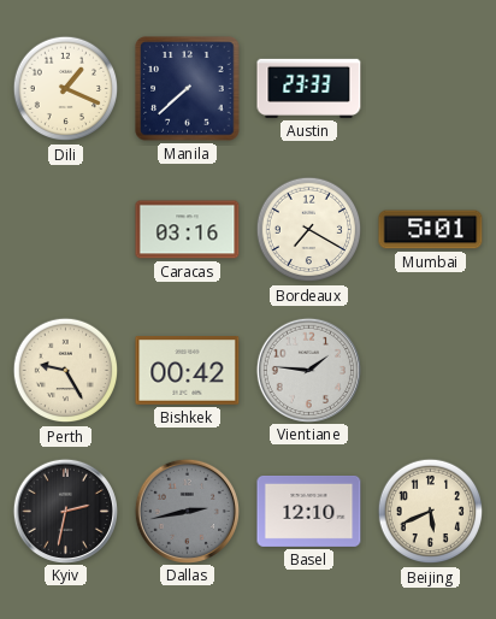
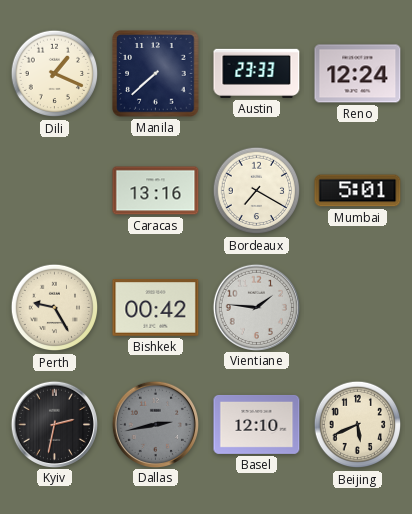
Reno: none -> 12:24 (358, 74)
Caracas: 03:16 -> 13:16 (156, 191)
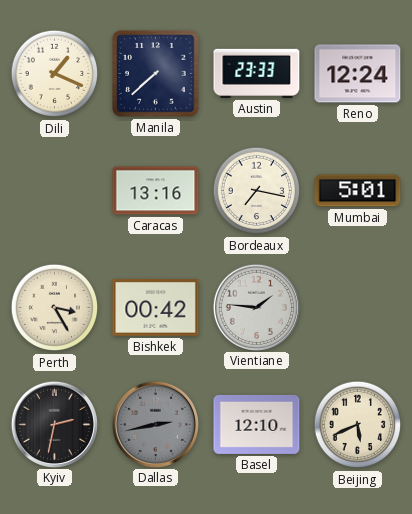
Bordeaux: 7:20 -> 7:17 (257, 191)
Perth: 9:25 -> 3:25 (55, 308)
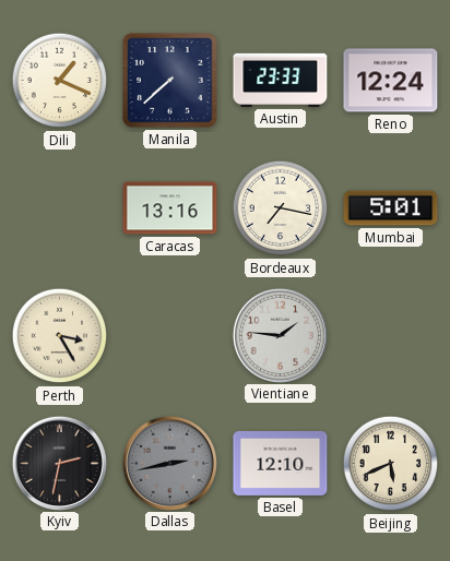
Bishkek: 00:42 -> none (156, 308)
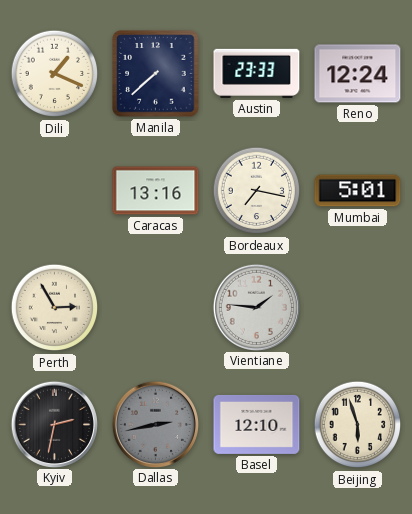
Perth: 3:25 -> 2:55 (55, 308)
Beijing: 5:41 -> 5:57 (358, 425)
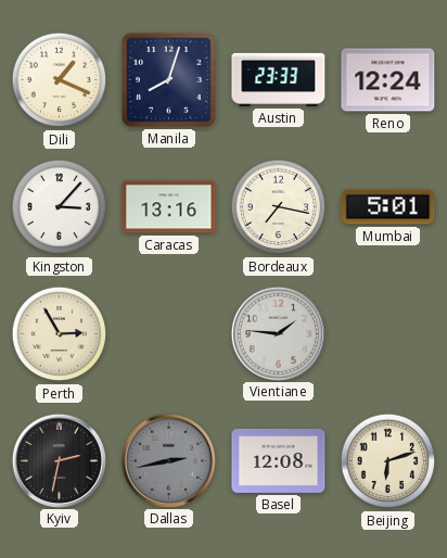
Manila: 7:38 -> 8:03 (169, 80)
Kingston: none -> 3:07 (60, 207)
Basel: 12:10 -> 12:08 (279, 460)
Beijing: 5:57 -> 6:12 (388, 461)
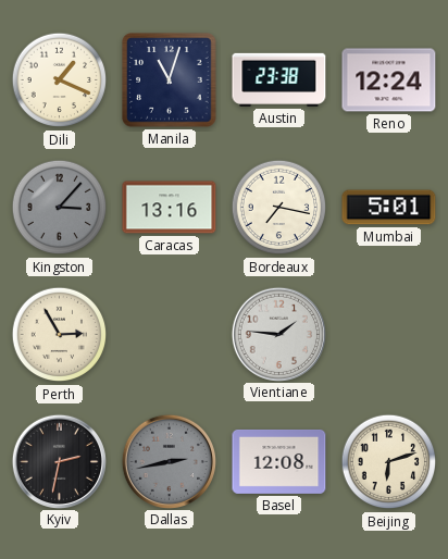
Manila: 8:03 -> 11:03 (170, 80)
Austin: 23:33 -> 23:38 (279, 79)
Kingston dial: white -> grey (60, 208)
